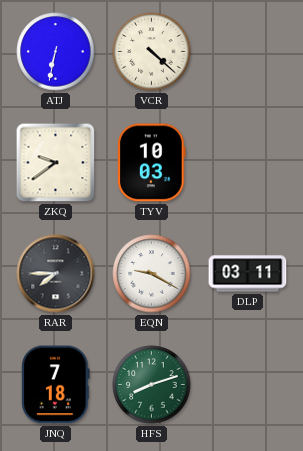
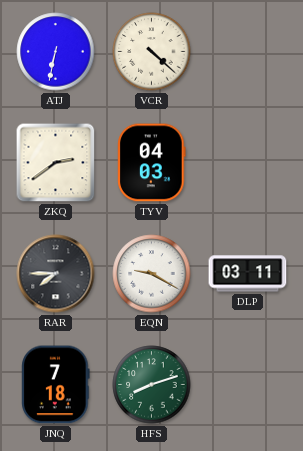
ZKQ: 9:39 -> 2:39 (56, 163)
TYV: 10:03 -> 04:03 (152, 163)
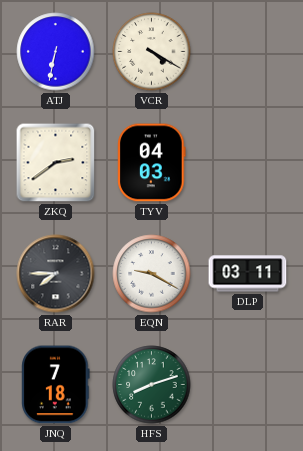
VCR: 4:22 -> 4:20 (152, 52)
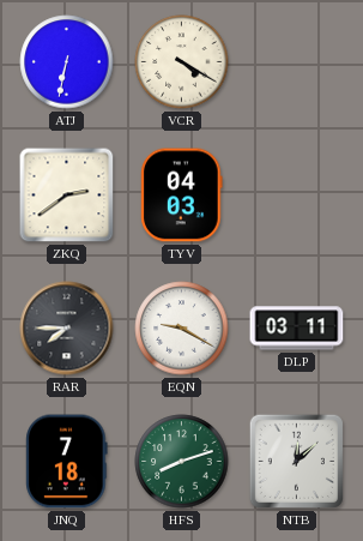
NTB: none -> 12:08 (296, 461)
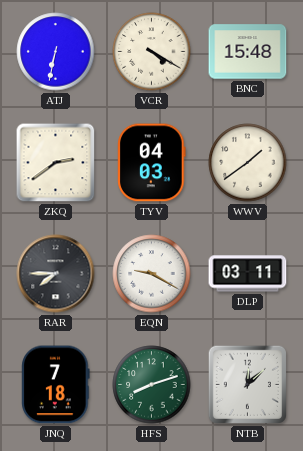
BNC: none -> 15:48 (248, 52)
WWV: none -> 1:39 (248, 163)
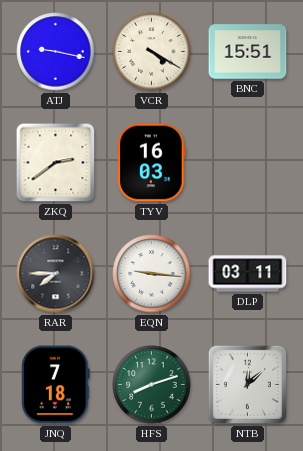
ATJ: 6:32 -> 9:17 (56, 52)
BNC: 15:48 -> 15:51 (248, 52)
TYV: 04:03 -> 16:03 (152, 163)
WWV: 1:39 -> none (248, 163)
EQN: 9:20 -> 9:16 (152, 274)
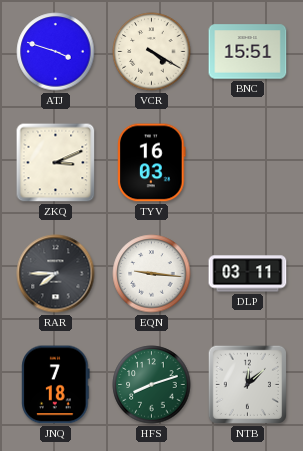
ATJ: 9:17 -> 3:48 (56, 52)
ZKQ: 2:39 -> 3:11 (56, 163)
